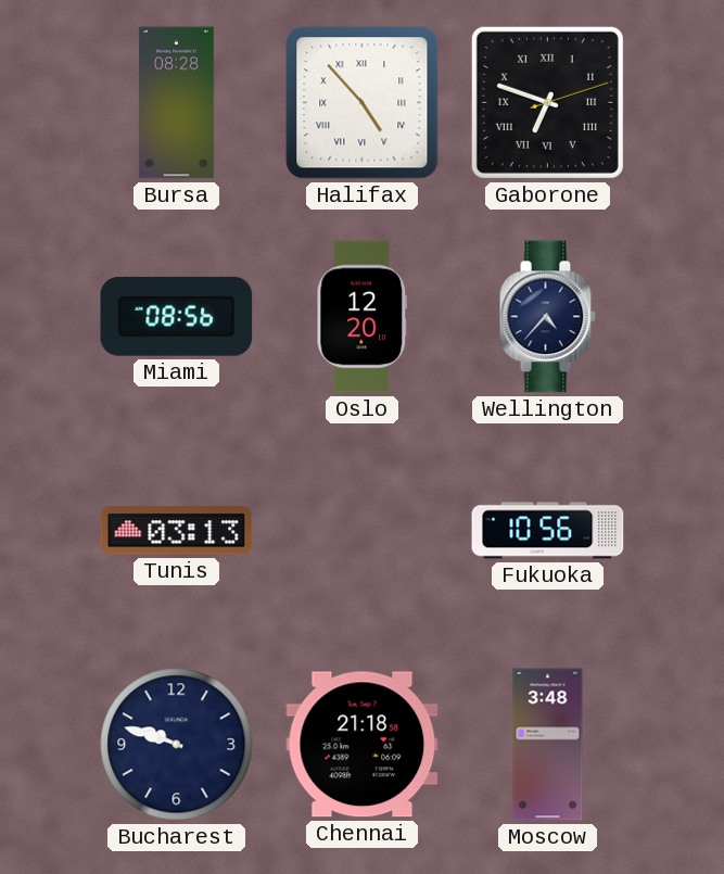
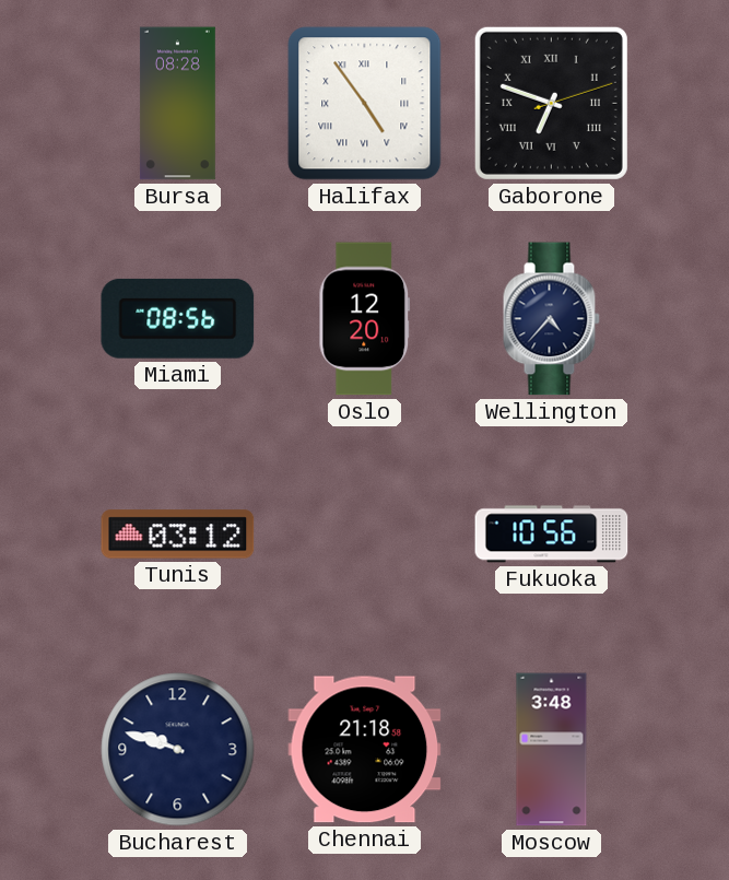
Halifax: 4:53 -> 4:54 (365, 104)
Tunis: 03:13 -> 03:12 (178, 535)
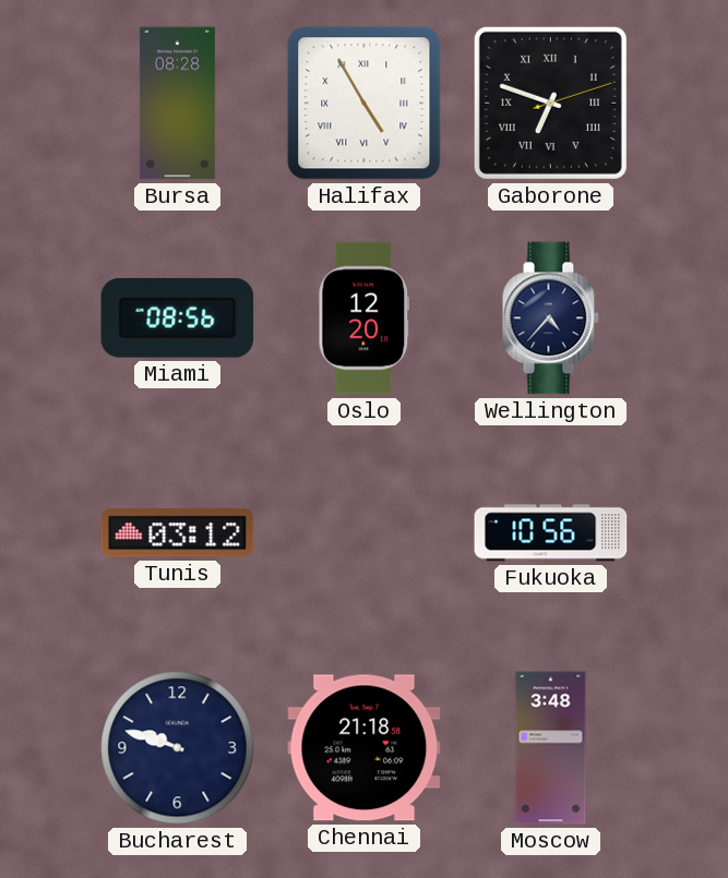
Halifax: 4:54 -> 4:55 (365, 104)
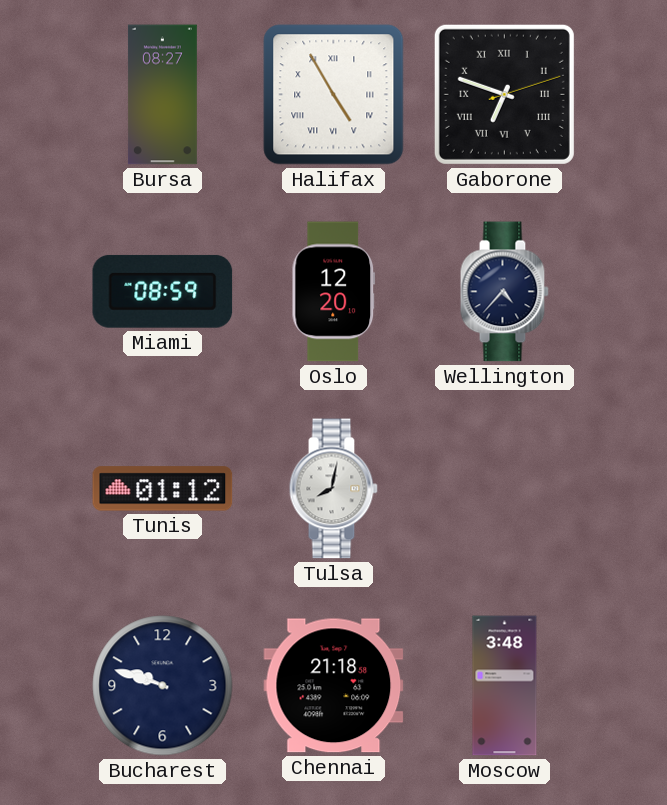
Bursa: 08:28 -> 08:27 (162, 95)
Miami: 08:56 -> 08:59 (163, 291)
Tunis: 03:12 -> 01:12 (163, 489)
Tulsa: none -> 8:02 (333, 489)
Fukuoka: 10:56 -> none (551, 533)
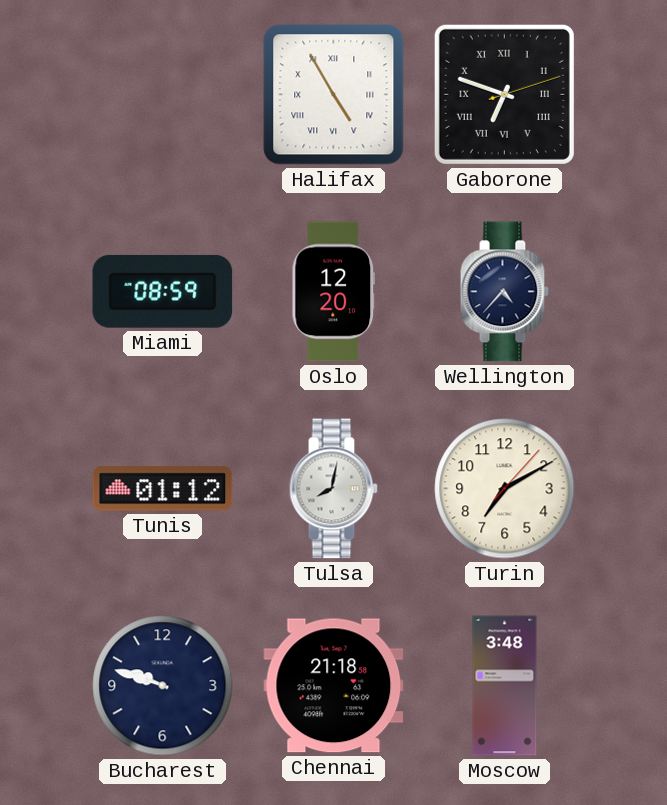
Bursa: 08:27 -> none (162, 95)
Turin: none -> 7:10 (505, 489)
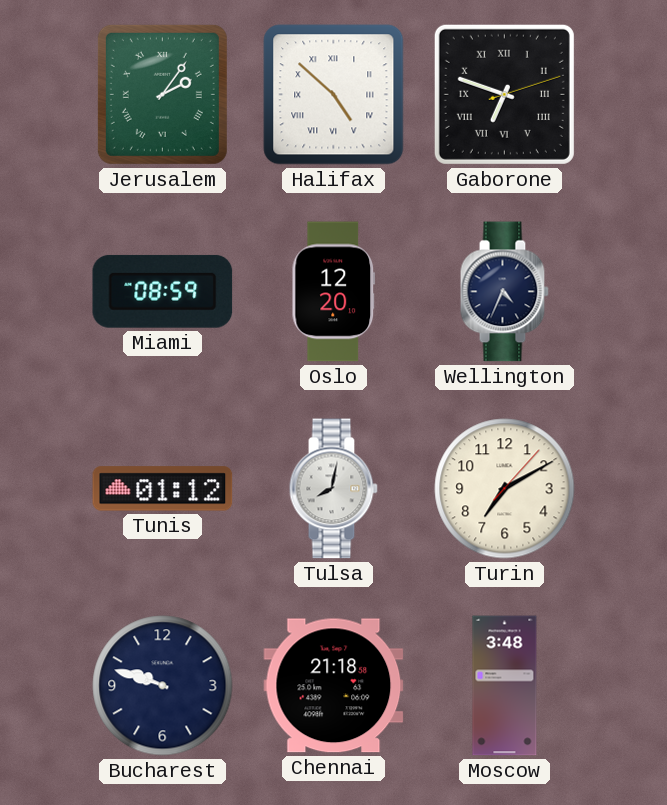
Jerusalem: none -> 2:06 (162, 94)
Halifax: 4:55 -> 4:52 (334, 95)
Wellington: 4:37 -> 4:34 (504, 292)
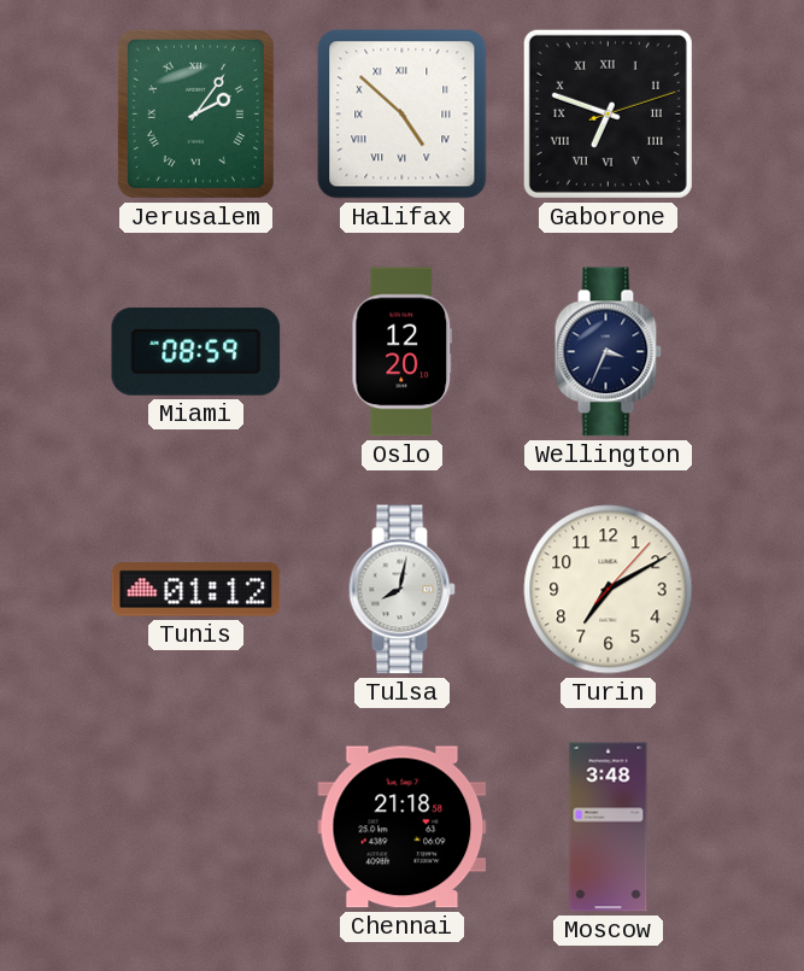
Wellington: 4:34 -> 3:34 (608, 352)
Bucharest: 9:48 -> none (163, 686)
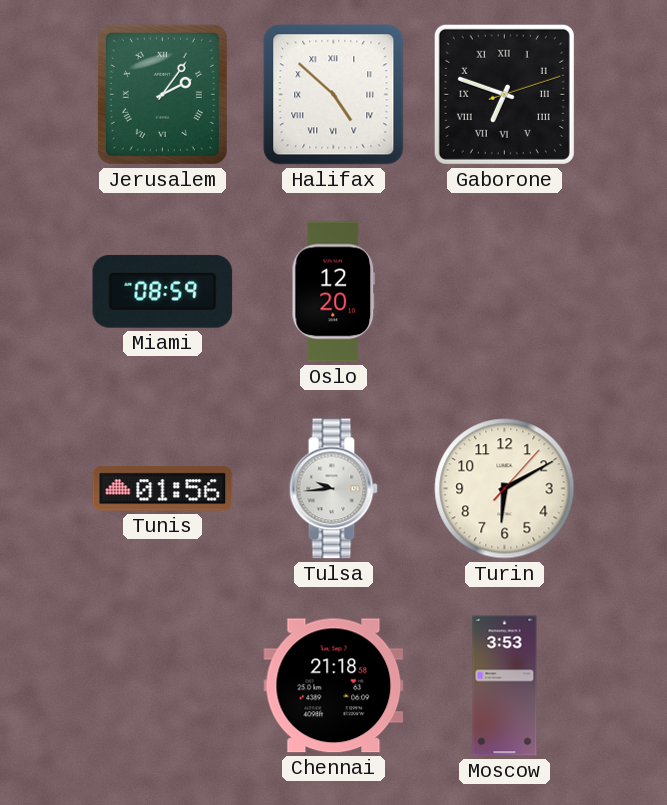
Wellington: 3:34 -> none (608, 352)
Tunis: 01:12 -> 01:56 (163, 489)
Tulsa: 8:02 -> 9:44 (333, 489)
Turin: 7:10 -> 6:10 (505, 489)
Moscow: 3:48 -> 3:53 (505, 686)
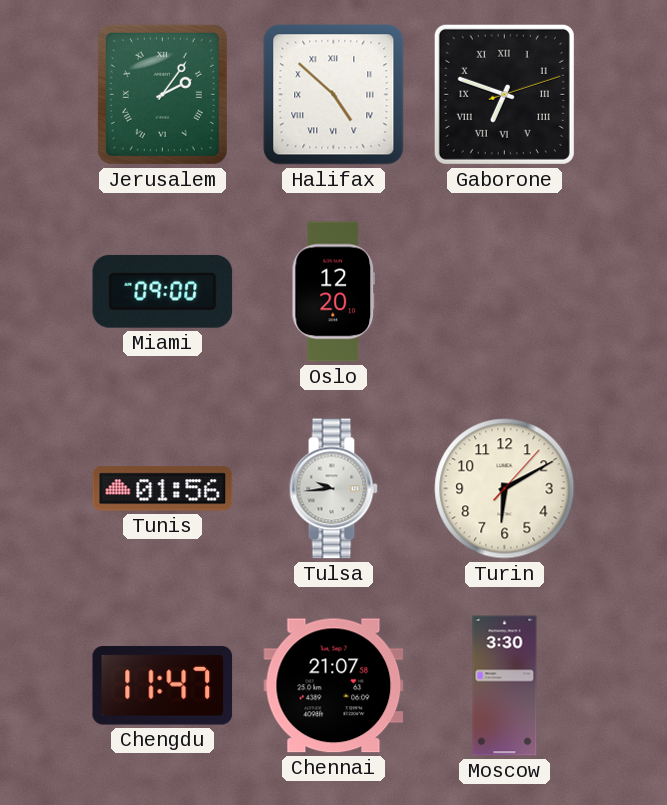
Miami: 08:59 -> 09:00 (163, 291)
Chengdu: none -> 11:47 (163, 685)
Chennai: 21:18 -> 21:07 (334, 686)
Moscow: 3:53 -> 3:30 (505, 686)
